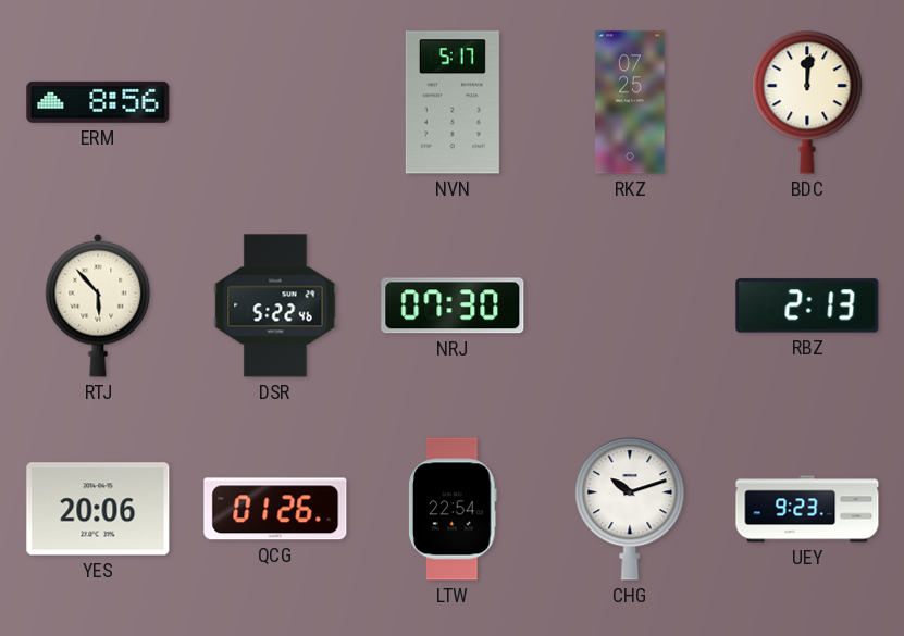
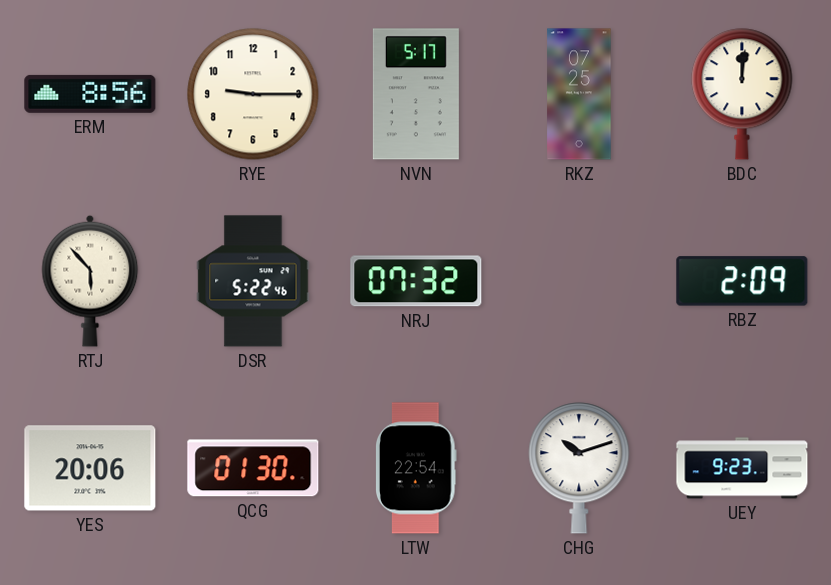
RYE: none -> 9:15 (253, 94)
NRJ: 07:30 -> 07:32 (416, 281)
RBZ: 2:13 -> 2:09 (742, 281)
QCG: 01:26 -> 01:30 (253, 468)
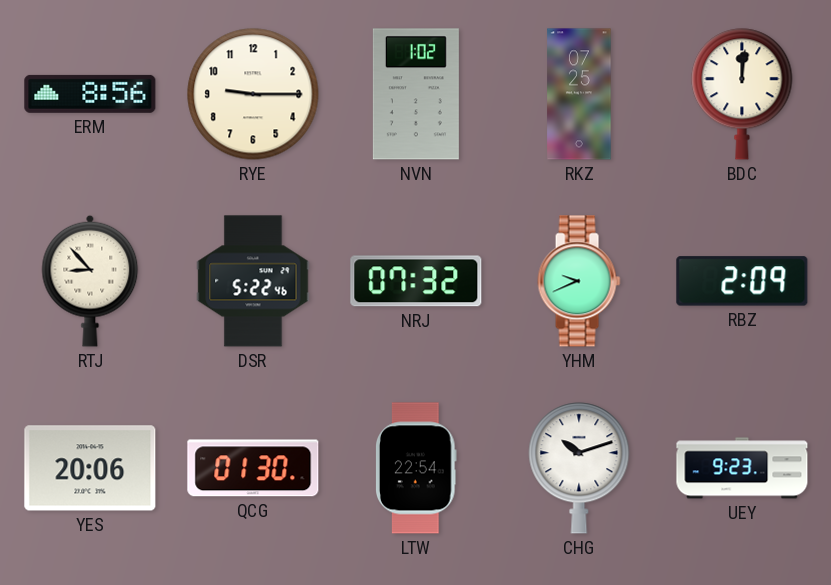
NVN: 5:17 -> 1:02 (416, 94)
RTJ: 5:53 -> 8:53 (90, 281)
YHM: none -> 9:41 (579, 281)
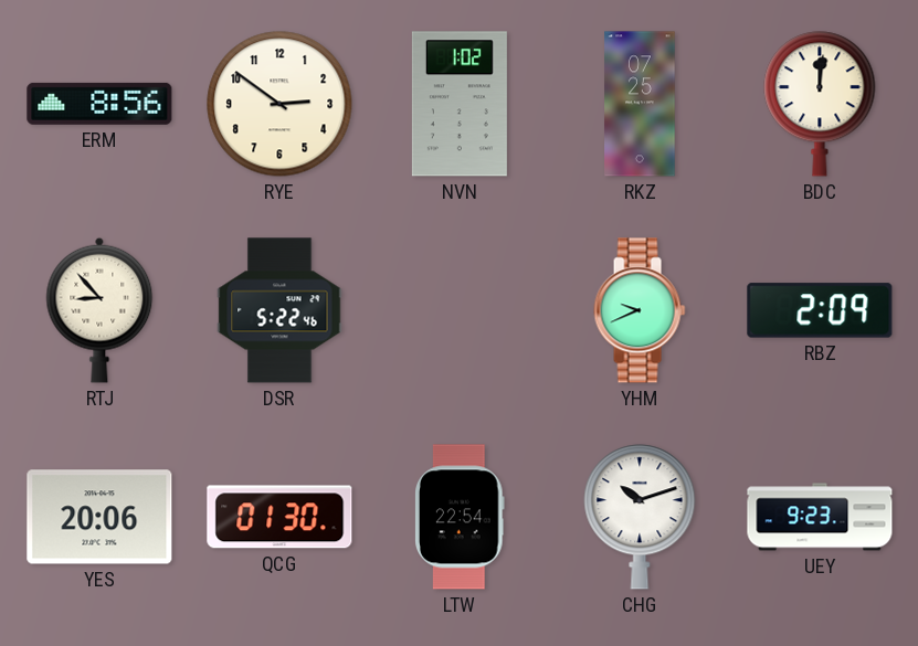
RYE: 9:15 -> 2:51 (279, 104)
NRJ: 07:32 -> none (416, 281)
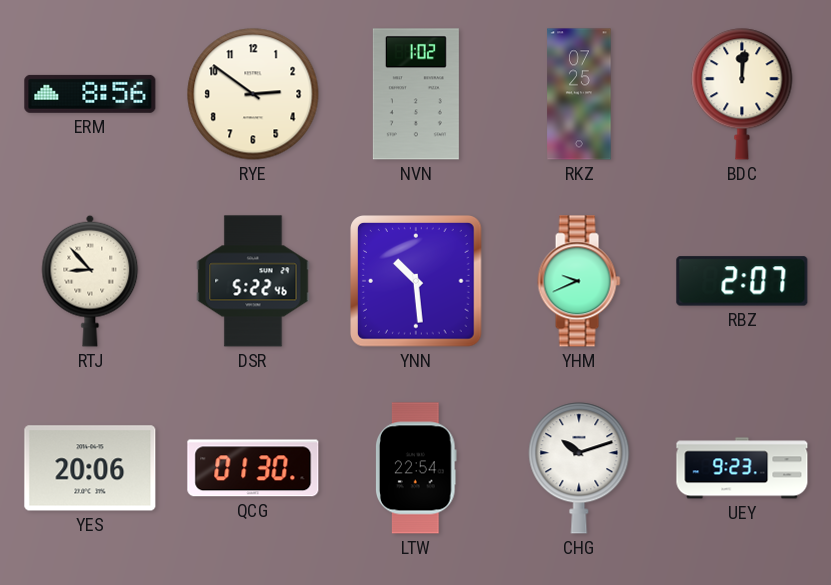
YNN: none -> 10:29 (417, 282)
RBZ: 2:09 -> 2:07 (742, 281)
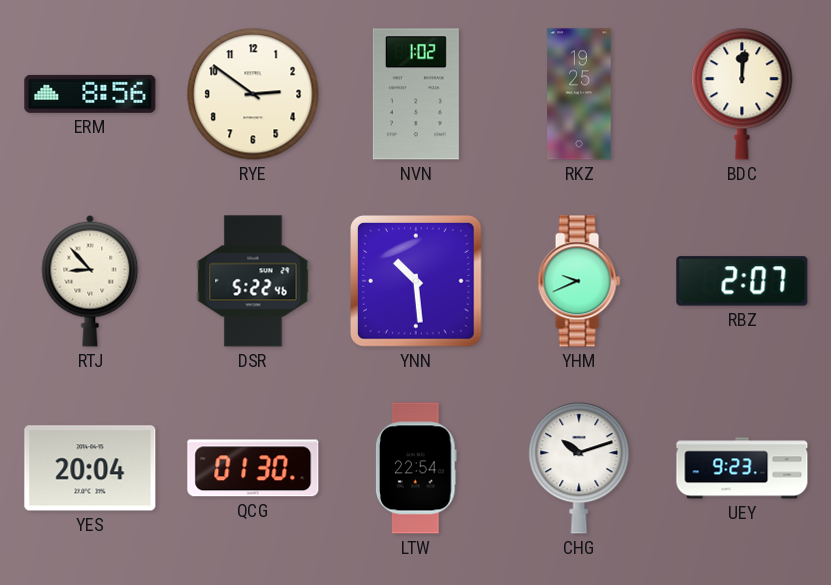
RKZ: 07:25 -> 19:25 (579, 94)
YES: 20:06 -> 20:04 (90, 468)
